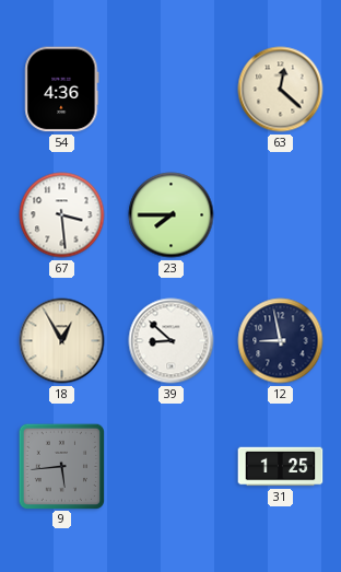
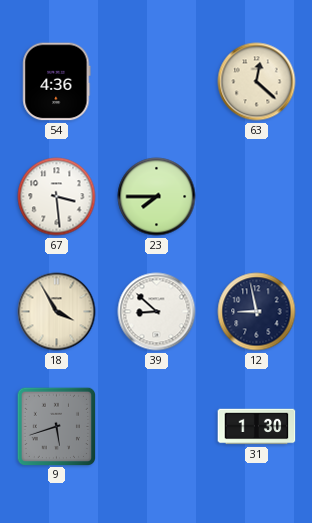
18: 12:55 -> 3:55 (57, 312)
9: 5:44 -> 5:42 (56, 426)
31: 1:25 -> 1:30 (257, 427)
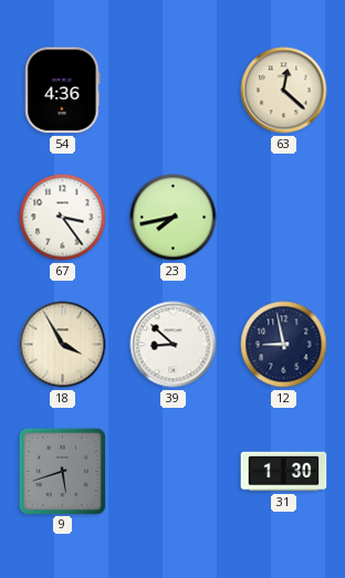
67: 3:29 -> 3:24 (63, 218)
23: 7:45 -> 7:43 (174, 218)
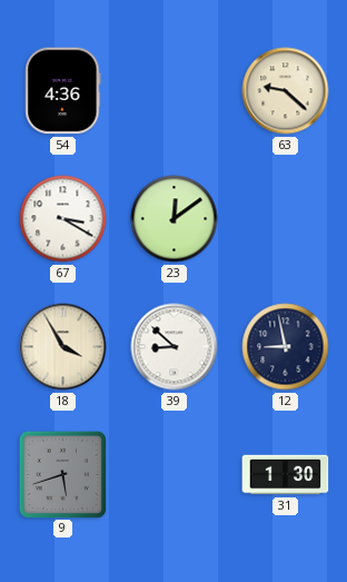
63: 12:22 -> 9:22 (286, 91)
67: 3:24 -> 3:20 (63, 219)
23: 7:43 -> 12:09 (175, 219)
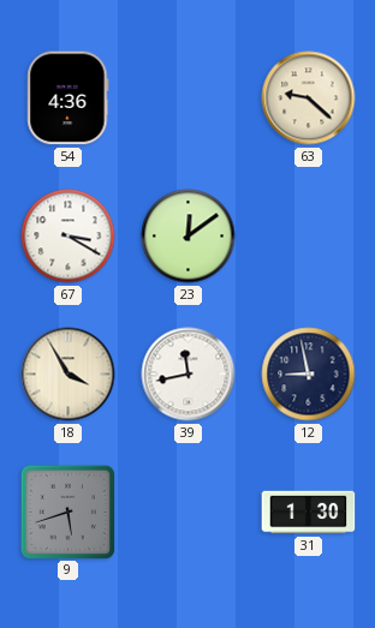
39: 8:52 -> 11:43 (189, 375)
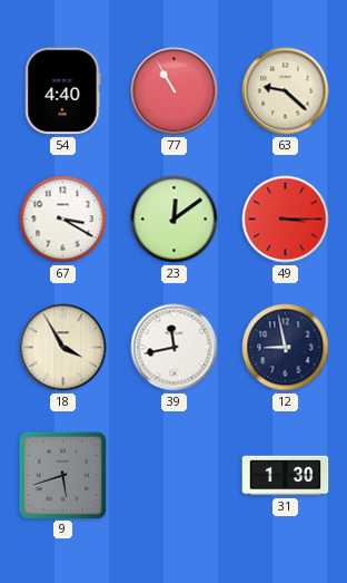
54: 4:36 -> 4:40 (63, 91)
77: none -> 10:55 (175, 91)
49: none -> 3:15 (286, 220)
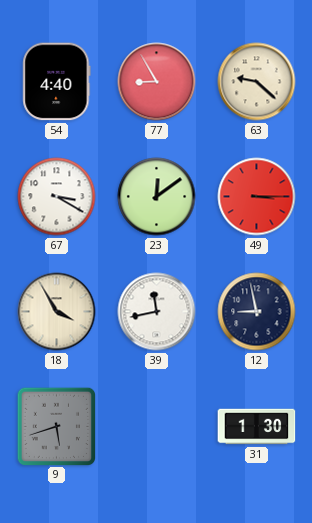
77: 10:55 -> 8:55 (157, 82)
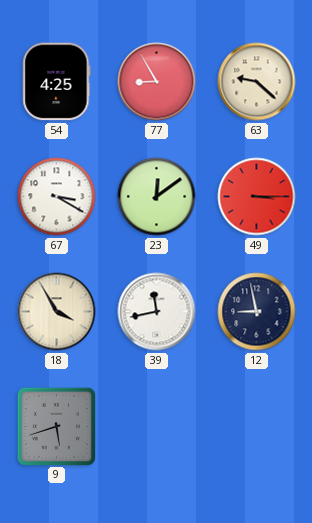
54: 4:40 -> 4:25 (57, 82)
31: 1:30 -> none (257, 427)
